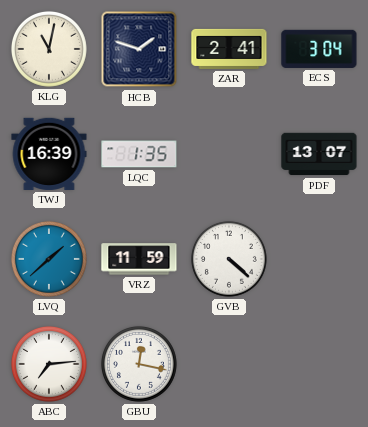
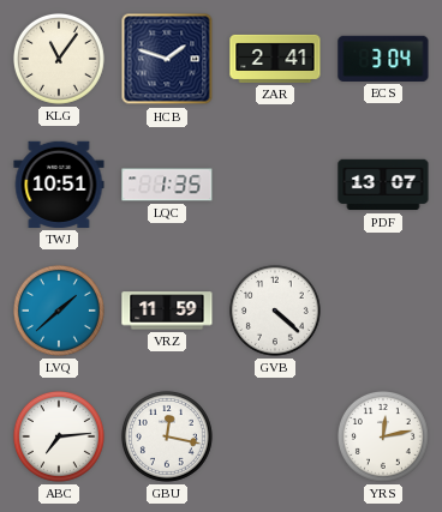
KLG: 11:02 -> 11:06 (59, 59)
TWJ: 16:39 -> 10:51 (59, 185)
YRS: none -> 12:13 (383, 436)
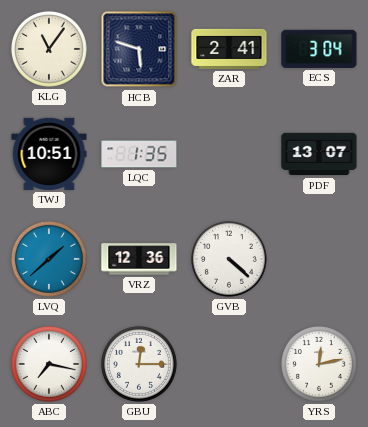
HCB: 1:48 -> 5:48 (139, 49)
VRZ: 11:59 -> 12:36 (139, 259)
ABC: 7:14 -> 7:17 (49, 364)
GBU: 12:17 -> 12:15 (139, 364)
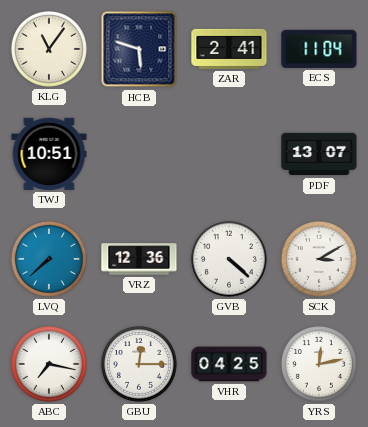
ECS: 3:04 -> 11:04 (319, 49)
LQC: 1:35 -> none (139, 154)
LVQ: 1:38 -> 7:38 (49, 259)
SCK: none -> 3:10 (319, 259)
VHR: none -> 04:25 (229, 364)
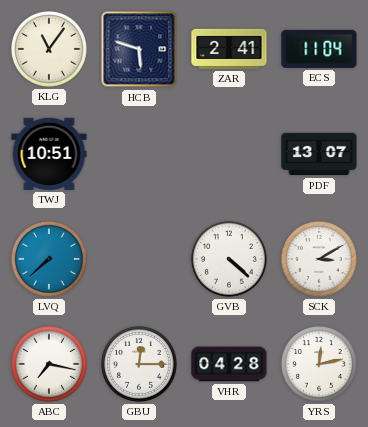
VRZ: 12:36 -> none (139, 259)
VHR: 04:25 -> 04:28 (229, 364)
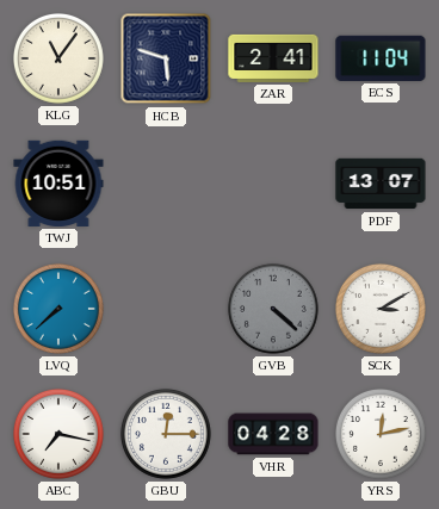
GVB dial: white -> grey (273, 309)
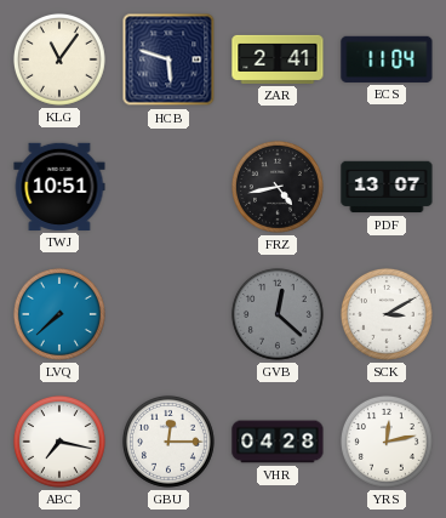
FRZ: none -> 4:43 (278, 187)
GVB: 4:22 -> 12:22 (278, 314)
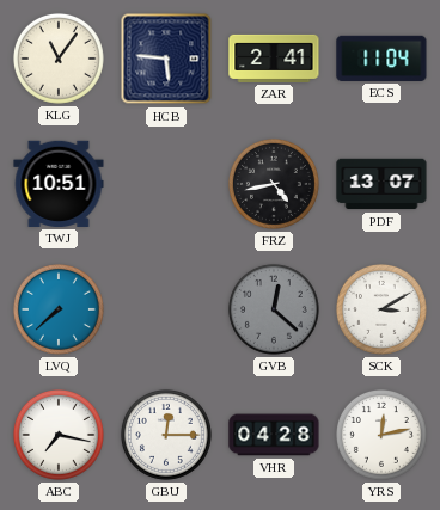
HCB: 5:48 -> 5:46 (166, 59)
